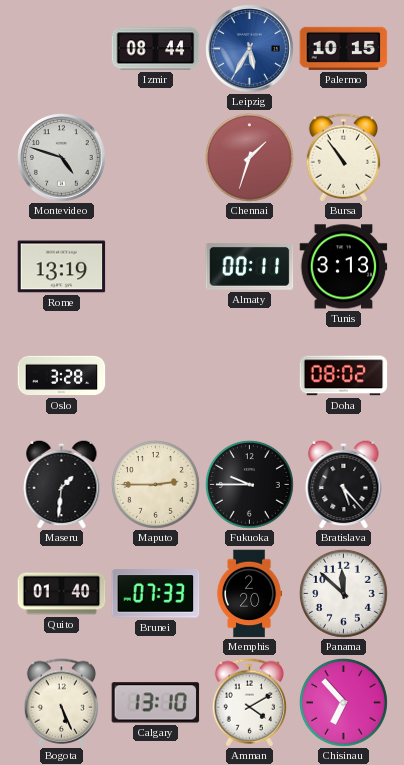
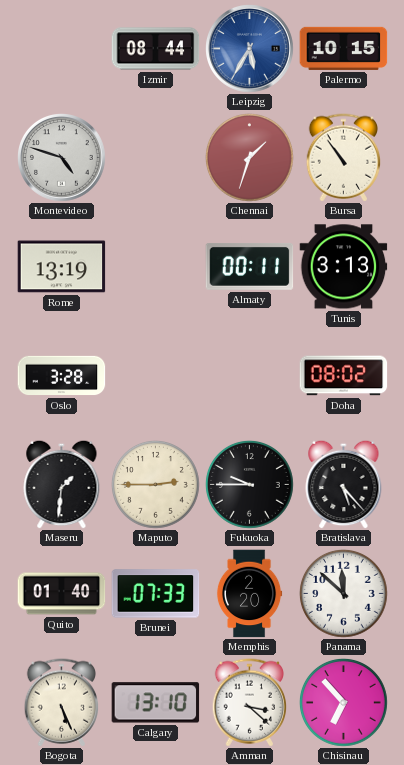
Amman: 4:10 -> 3:22 (249, 703)
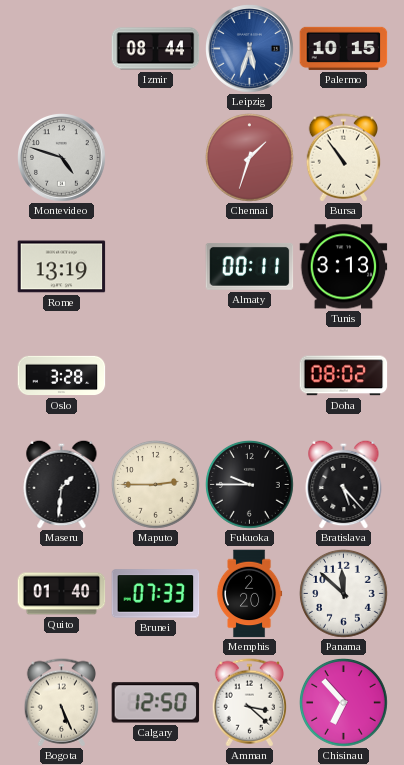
Leipzig: 5:35 -> 5:33 (250, 49)
Calgary: 13:10 -> 12:50 (156, 703)
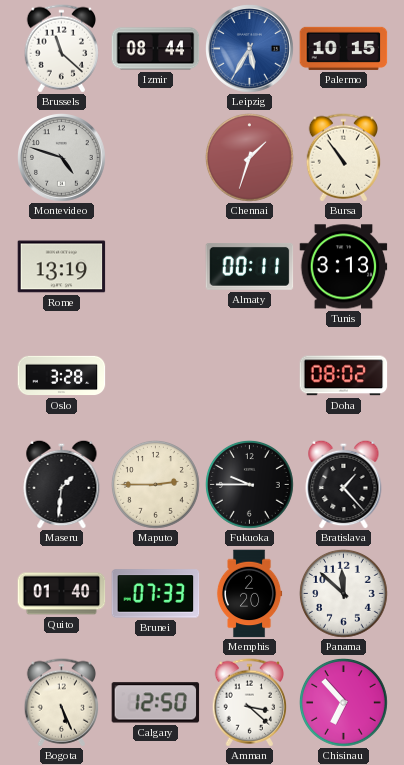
Brussels: none -> 11:22 (61, 49)
Leipzig: 5:33 -> 5:35 (250, 49)
Bratislava: 5:23 -> 1:23 (344, 484)
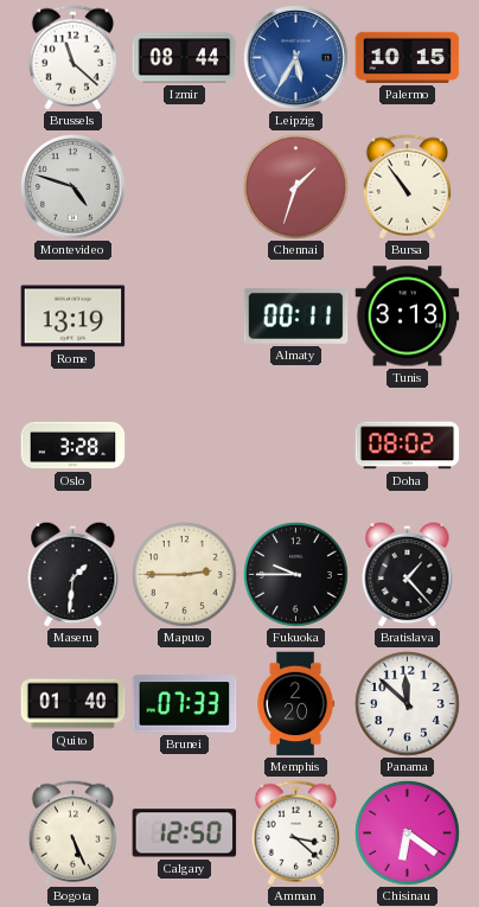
Chisinau: 6:53 -> 6:21 (408, 833)
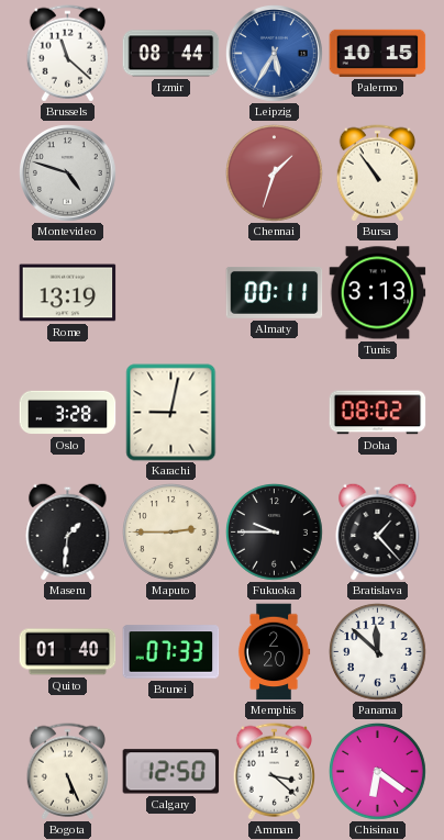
Karachi: none -> 9:02 (171, 413)
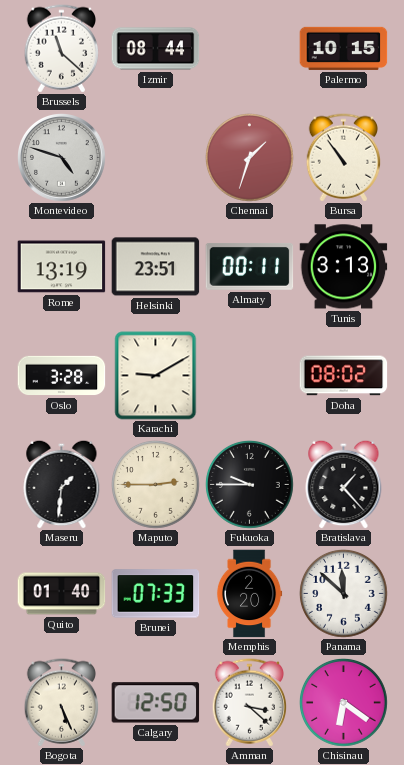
Leipzig: 5:35 -> none (275, 54)
Helsinki: none -> 23:51 (156, 267)
Karachi: 9:02 -> 9:10 (156, 376)
